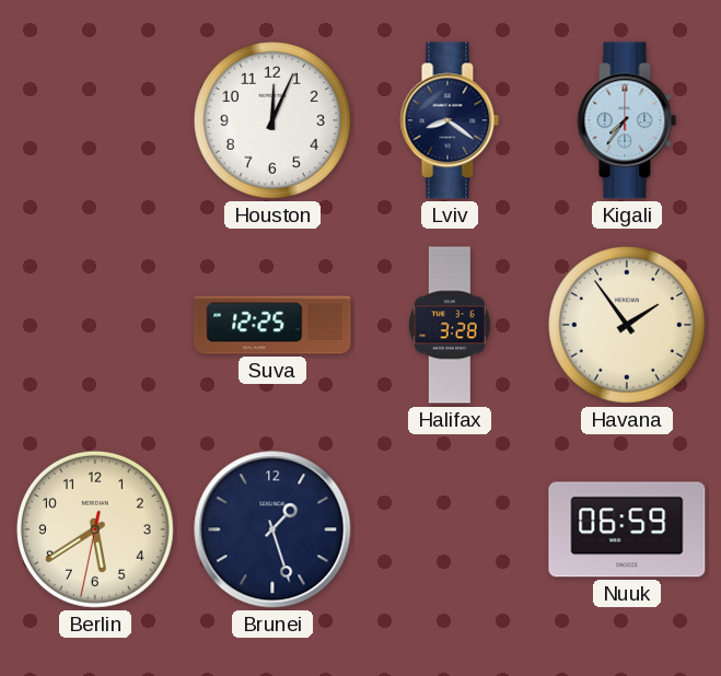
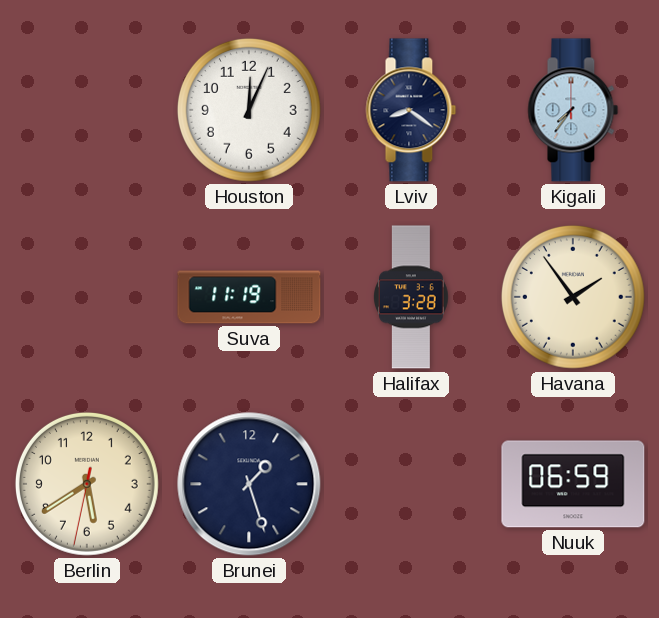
Suva: 12:25 -> 11:19 (249, 297)
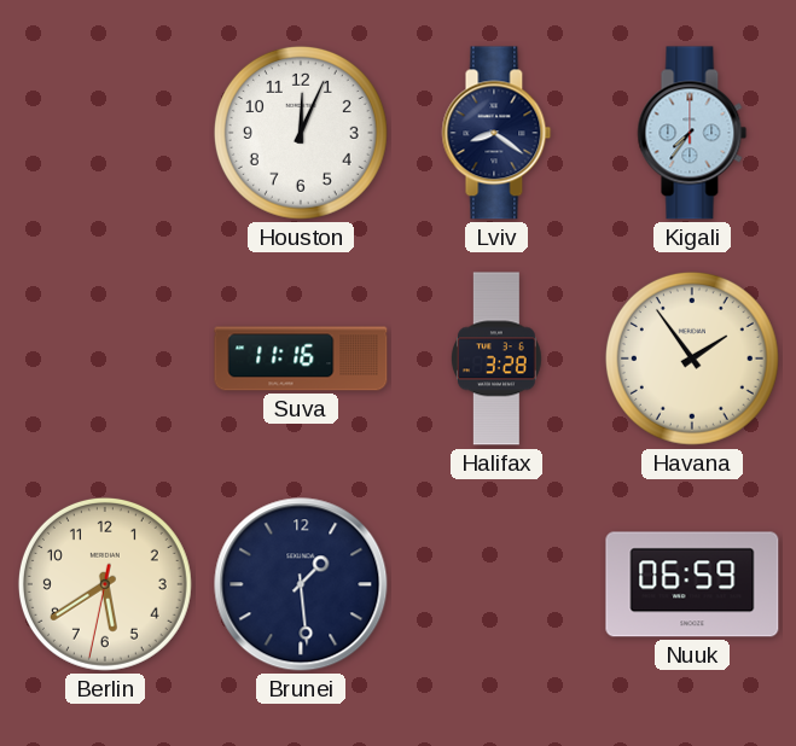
Suva: 11:19 -> 11:16 (301, 359)
Brunei: 1:27 -> 1:29 (301, 584)
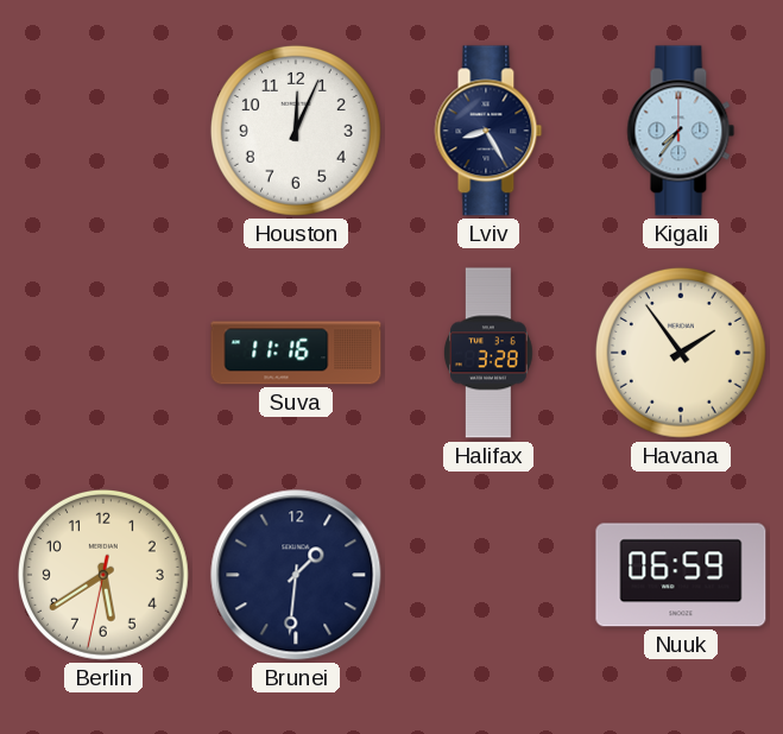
Lviv: 8:21 -> 8:25 (488, 131)
Brunei: 1:29 -> 1:31 (296, 575)
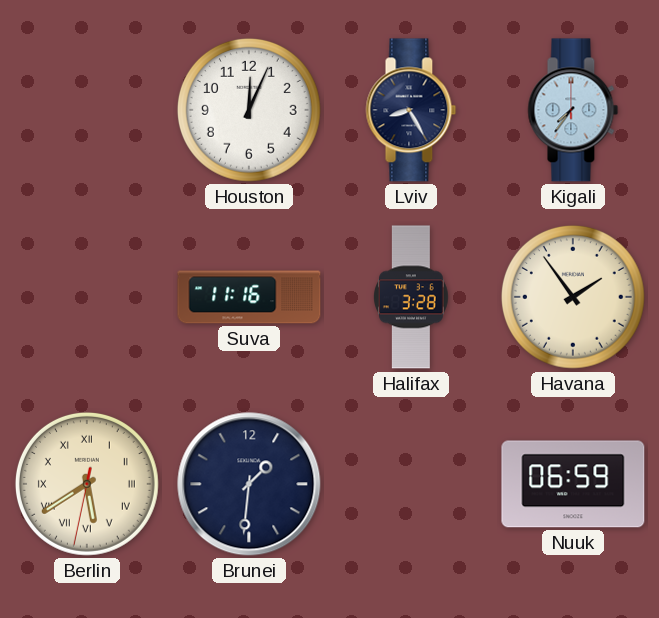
Berlin numerals: Arabic -> Roman (87, 484)
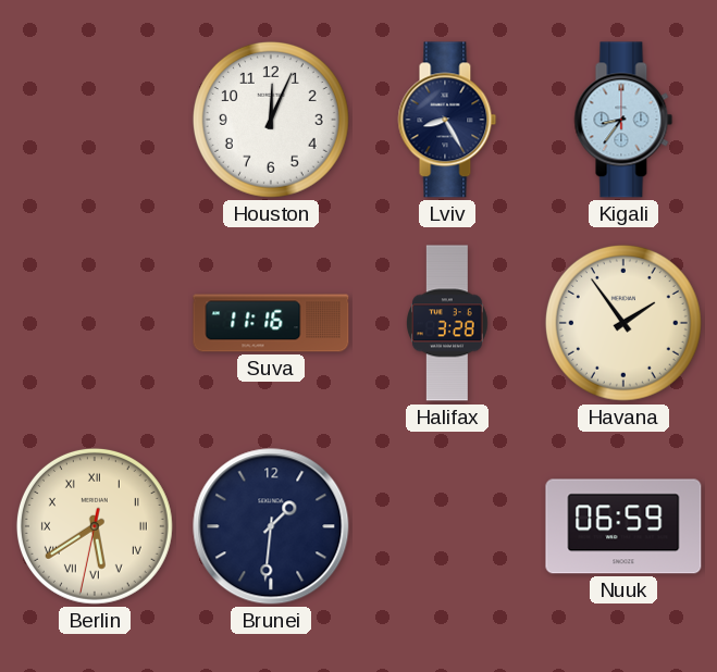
Kigali: 7:36 -> 8:36 (623, 120)
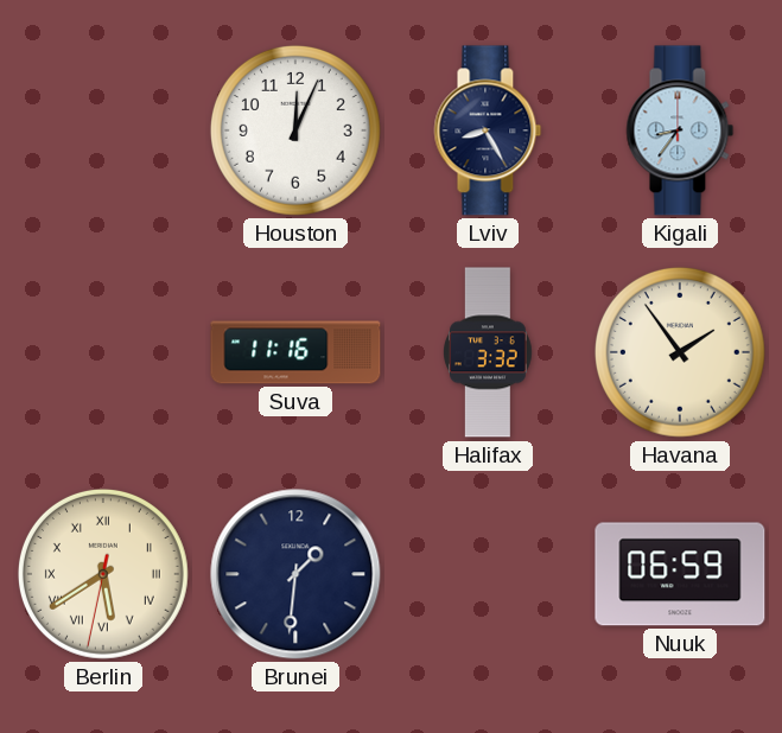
Halifax: 3:28 -> 3:32 (489, 352)
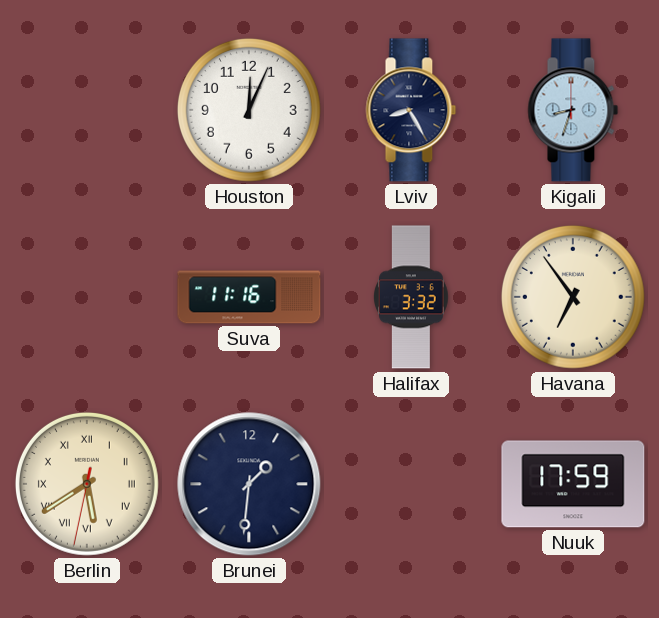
Kigali: 8:36 -> 8:33 (573, 110)
Havana: 1:54 -> 6:54 (573, 297)
Nuuk: 06:59 -> 17:59 (573, 484)
